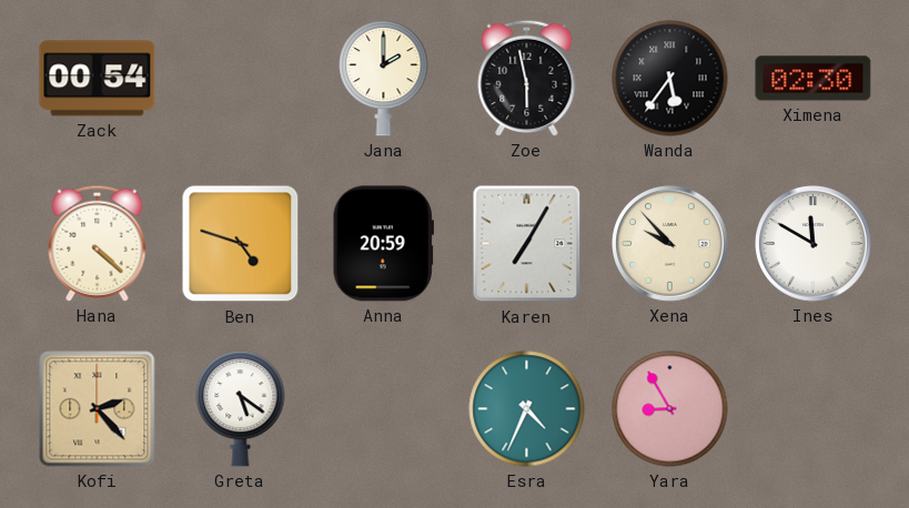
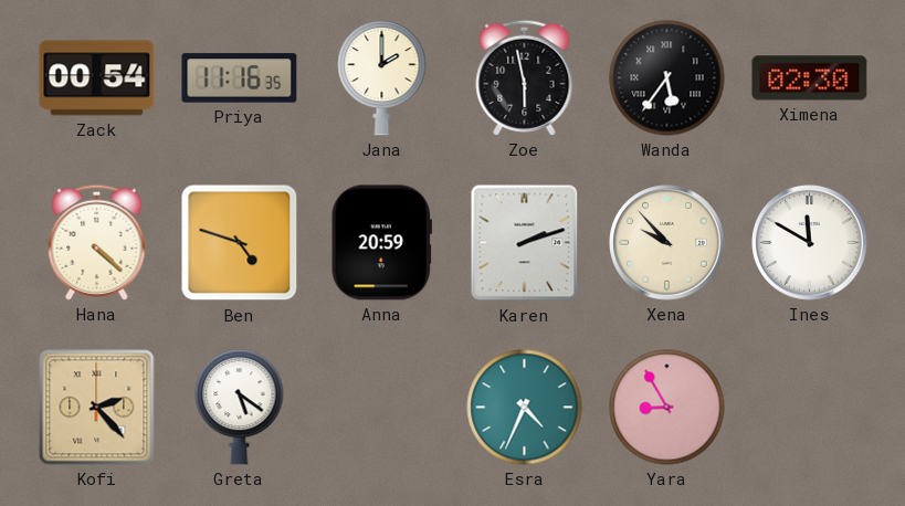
Priya: none -> 11:16 (240, 78)
Karen: 7:05 -> 2:12 (525, 243)
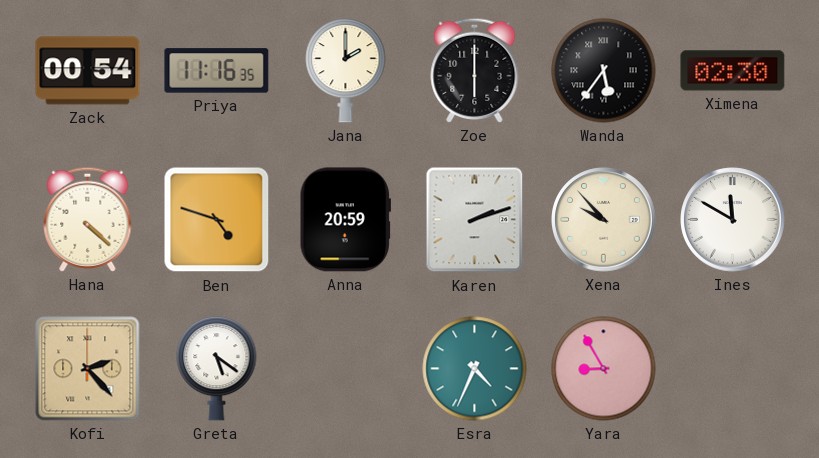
Zoe: 5:58 -> 6:00 (475, 70)
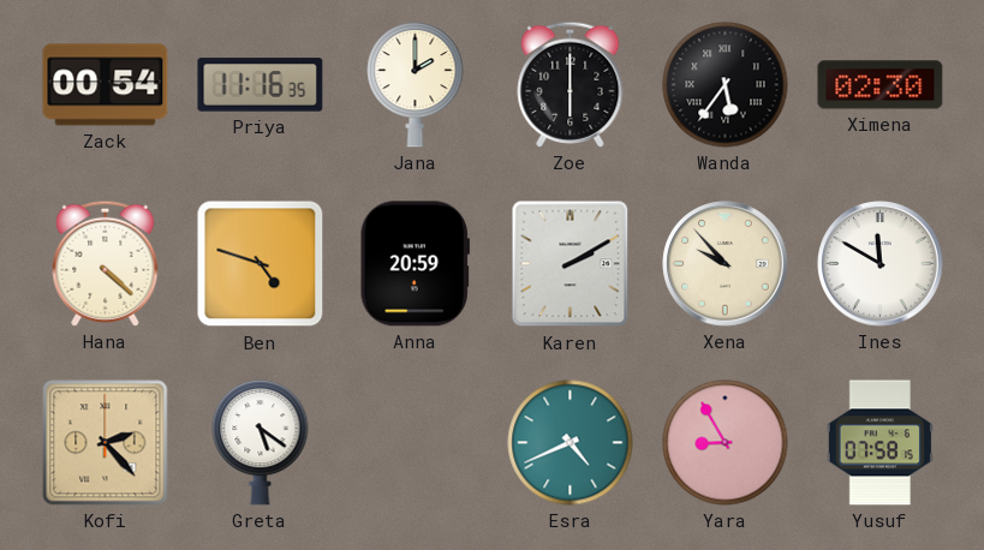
Karen: 2:12 -> 2:10 (571, 264)
Esra: 4:34 -> 4:41 (571, 443)
Yusuf: none -> 07:58 (879, 443)
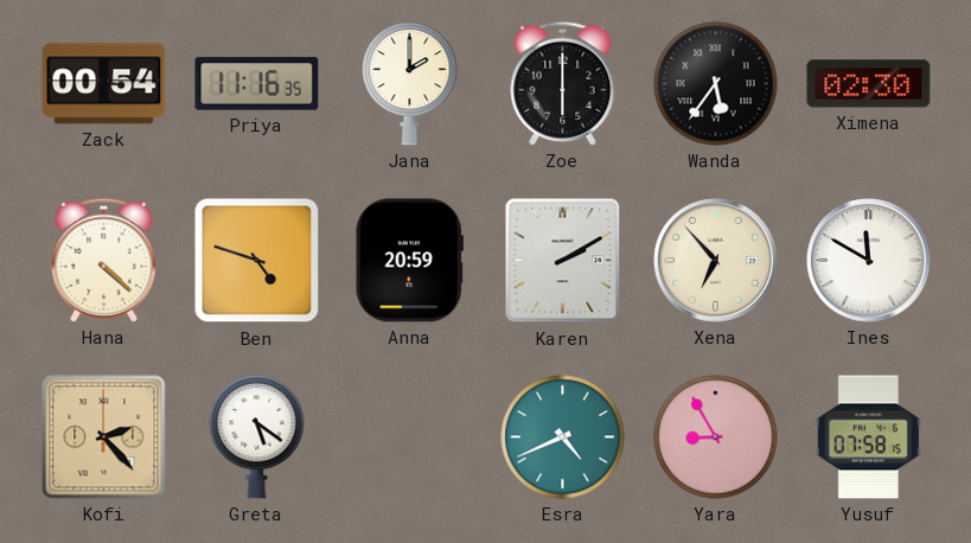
Xena: 9:53 -> 6:53 (716, 261)
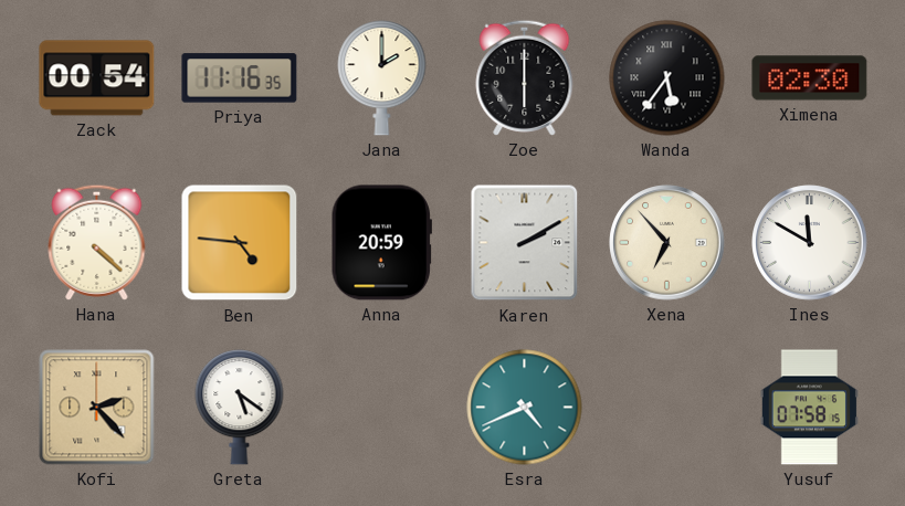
Ben: 4:48 -> 4:46 (240, 243)
Yara: 8:55 -> none (716, 437)
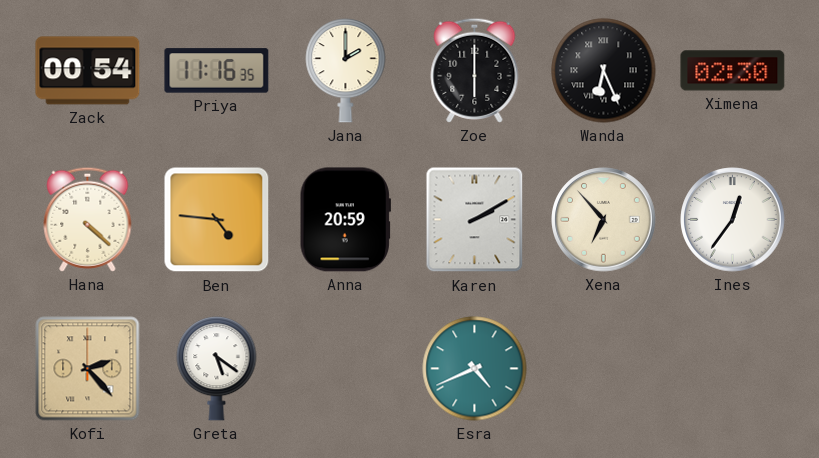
Wanda: 5:36 -> 6:26 (604, 71)
Ines: 11:50 -> 12:36 (733, 220)
Yusuf: 07:58 -> none (809, 408)
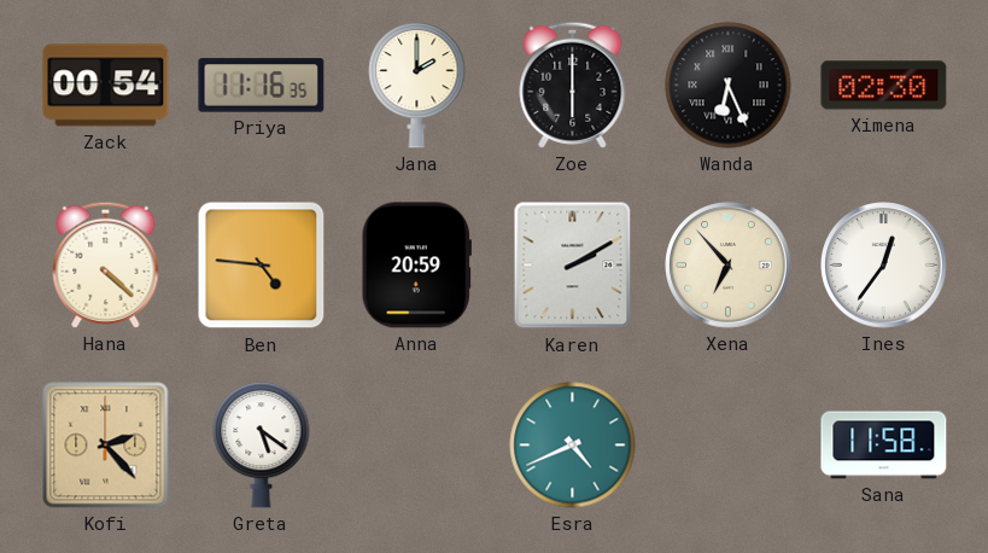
Sana: none -> 11:58 (884, 446)
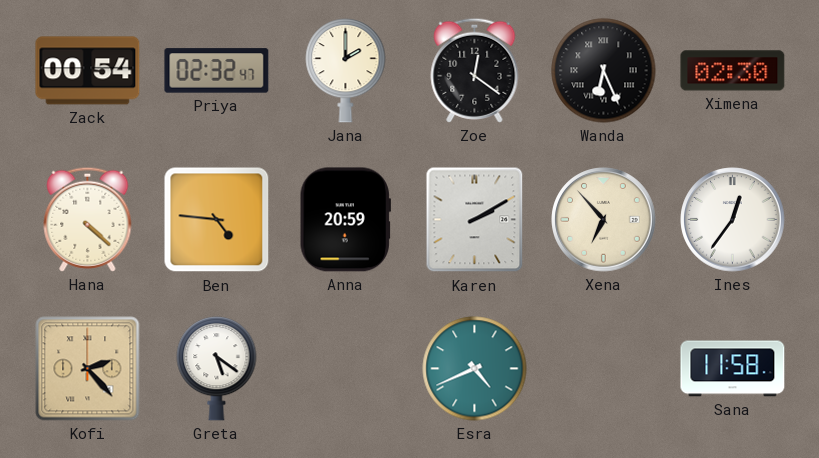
Priya: 11:16 -> 02:32 (217, 71)
Zoe: 6:00 -> 12:21 (475, 70)
